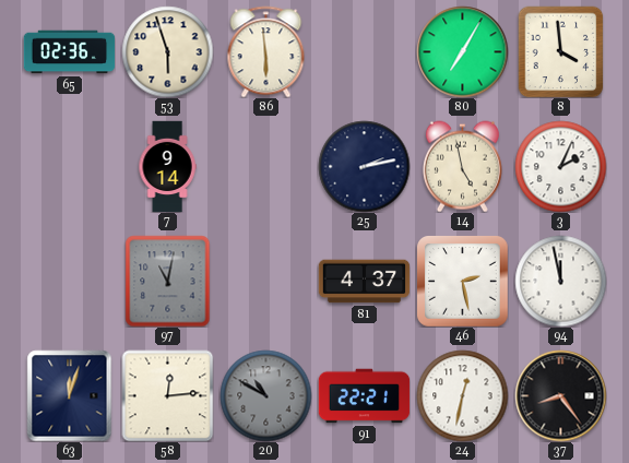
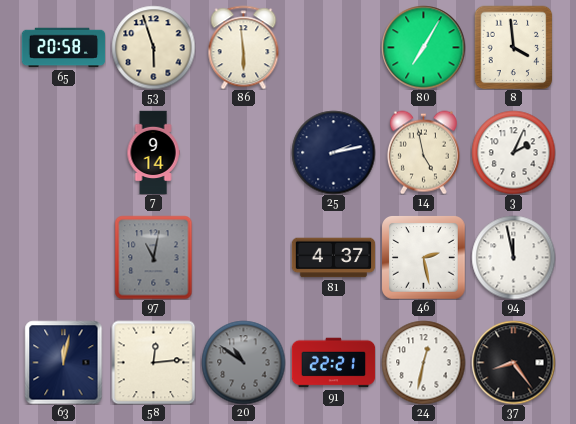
65: 02:36 -> 20:58 (63, 48)
63: 12:03 -> 12:02 (64, 362)
20: 10:50 -> 10:51 (243, 362)
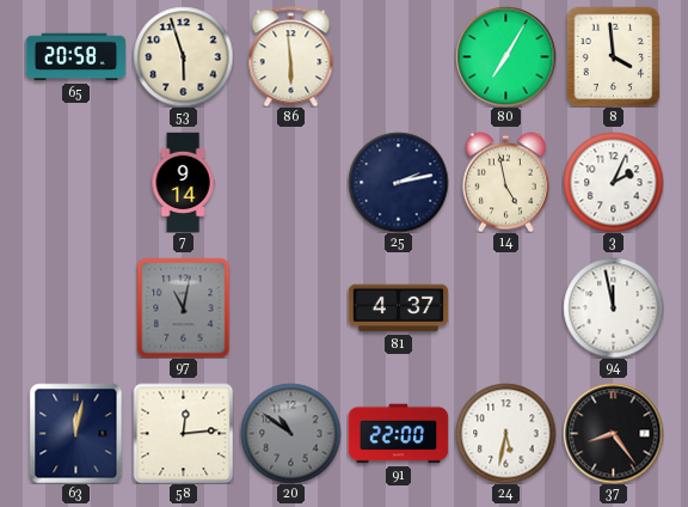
46: 2:28 -> none (424, 258)
91: 22:21 -> 22:00 (398, 434)
24: 12:32 -> 5:32 (505, 433)
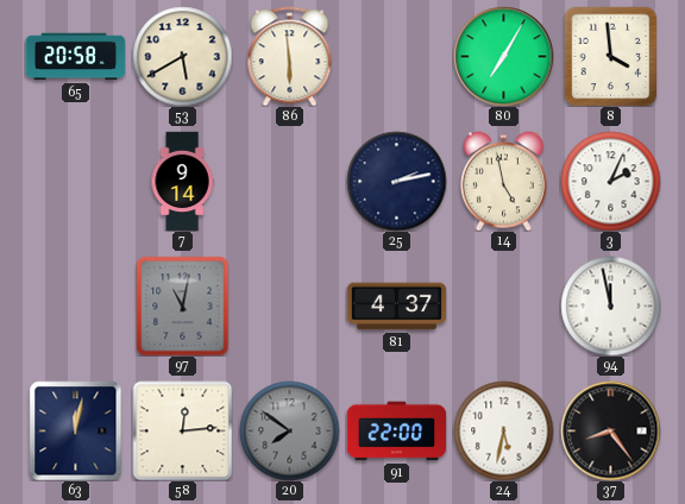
53: 5:57 -> 5:40 (182, 56)
20: 10:51 -> 7:51 (289, 430)
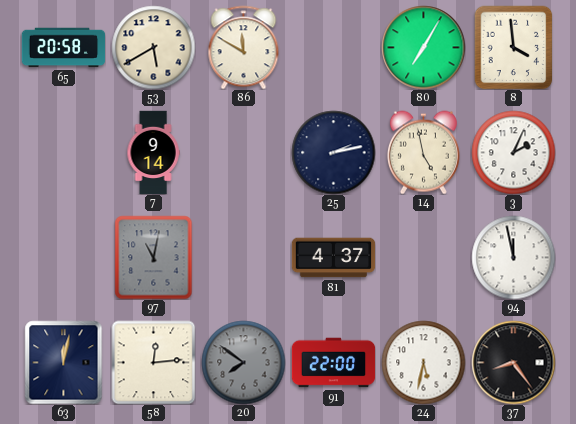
86: 5:59 -> 11:50 (244, 47)
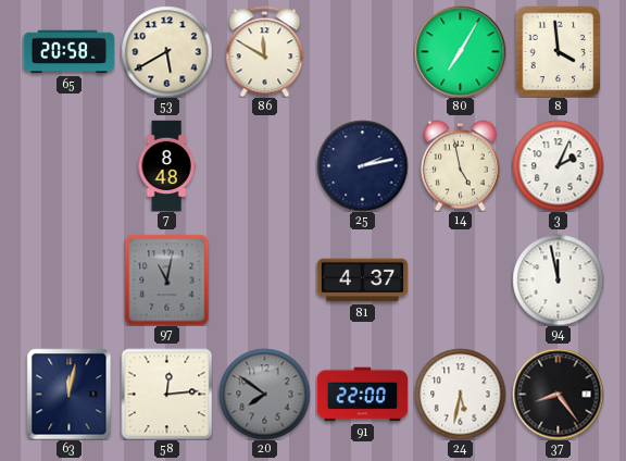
7: 9:14 -> 8:48 (166, 165)
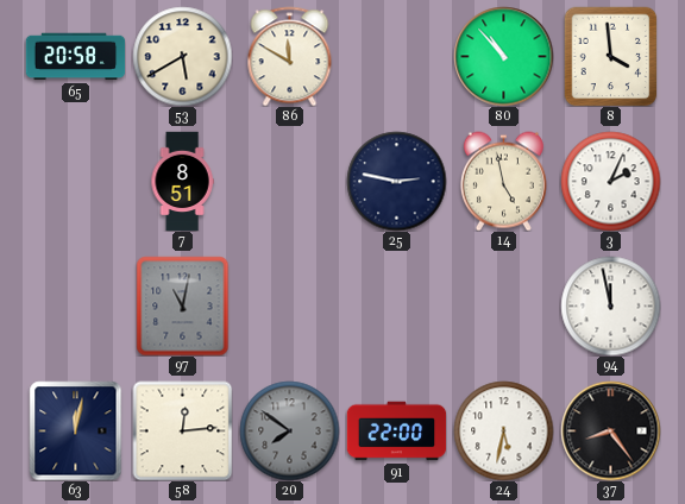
80: 7:05 -> 10:53 (503, 56)
7: 8:48 -> 8:51 (182, 181)
25: 2:13 -> 2:47 (396, 181)
81: 4:37 -> none (362, 281)
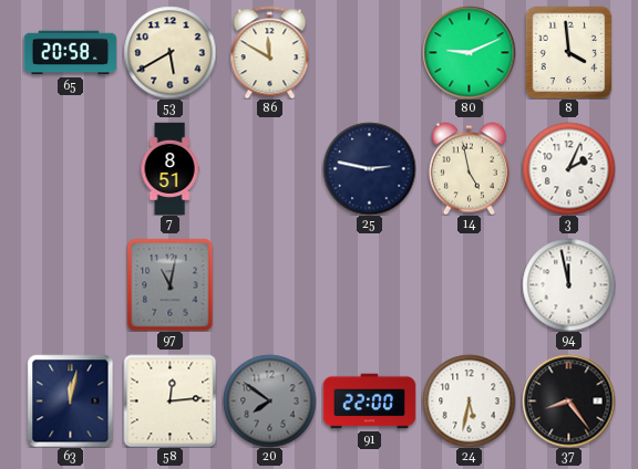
80: 10:53 -> 9:11 (469, 52)
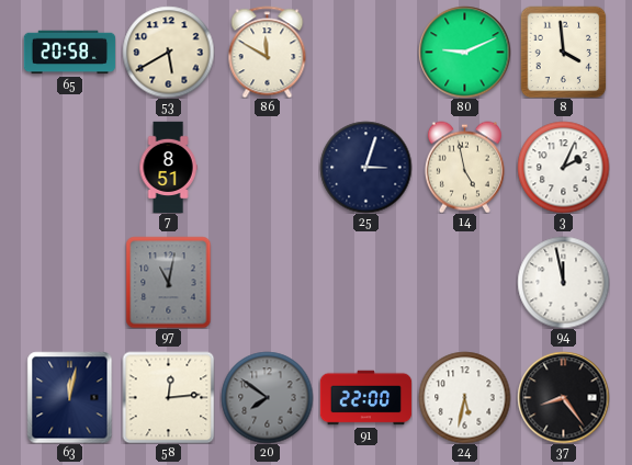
25: 2:47 -> 3:03 (365, 167)
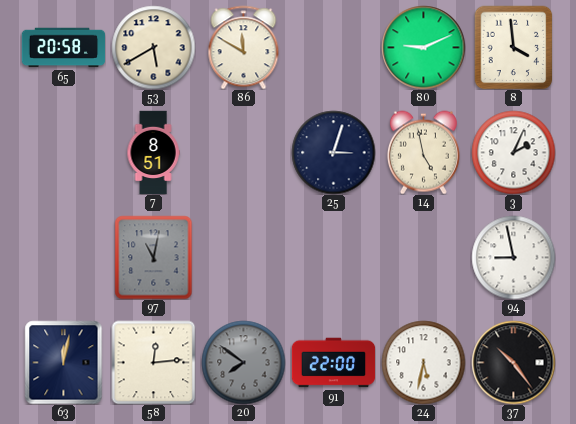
94: 11:58 -> 8:58 (513, 257)
37: 8:24 -> 10:24 (513, 362)
